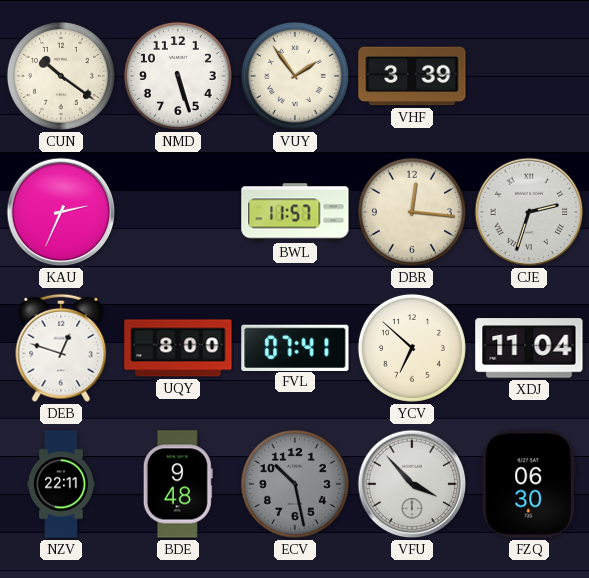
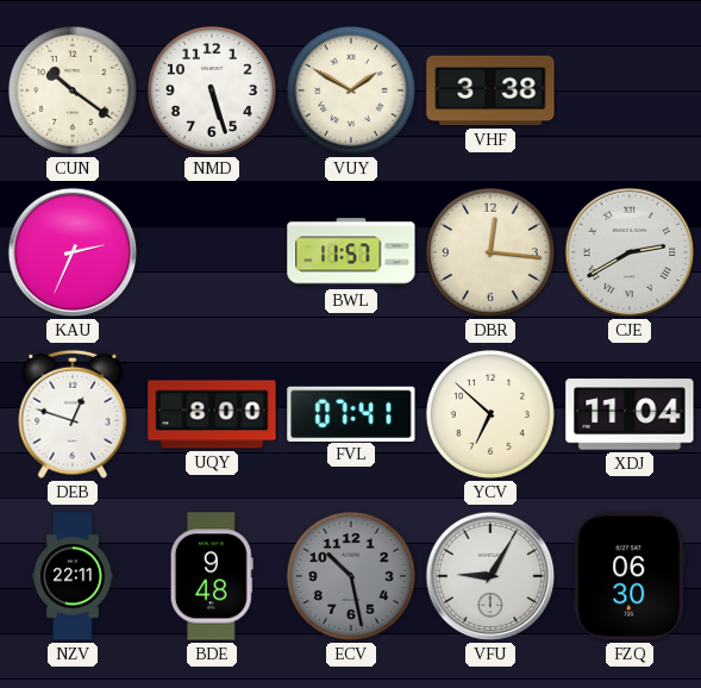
VUY: 1:54 -> 1:50 (351, 90)
VHF: 3:39 -> 3:38 (490, 90)
CJE: 2:33 -> 2:40 (630, 252)
VFU: 3:53 -> 9:05 (490, 576)
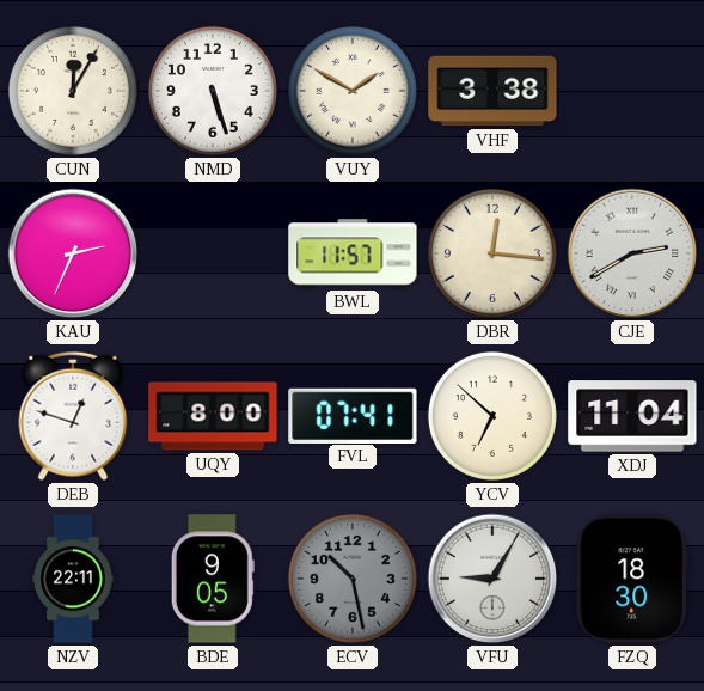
CUN: 10:21 -> 12:05 (73, 91)
BDE: 9:48 -> 9:05 (213, 579)
FZQ: 06:30 -> 18:30 (632, 579)
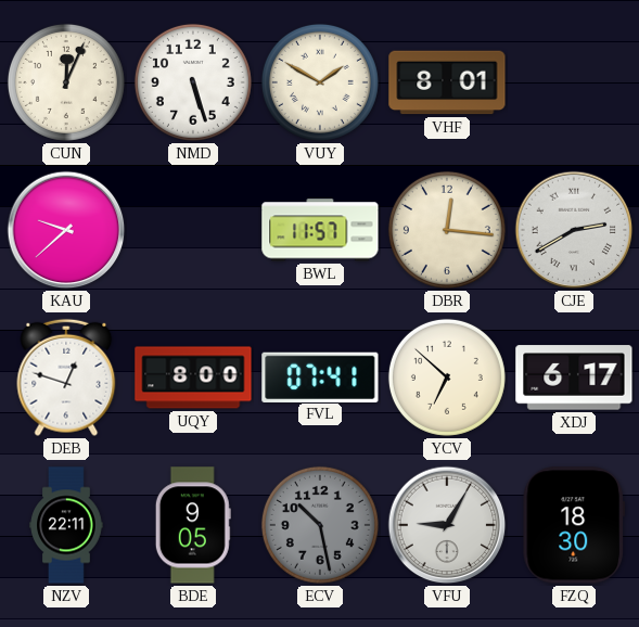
CUN: 12:05 -> 12:04 (66, 82)
VHF: 3:38 -> 8:01 (447, 82)
KAU: 2:34 -> 9:38 (66, 230)
XDJ: 11:04 -> 6:17 (574, 378)
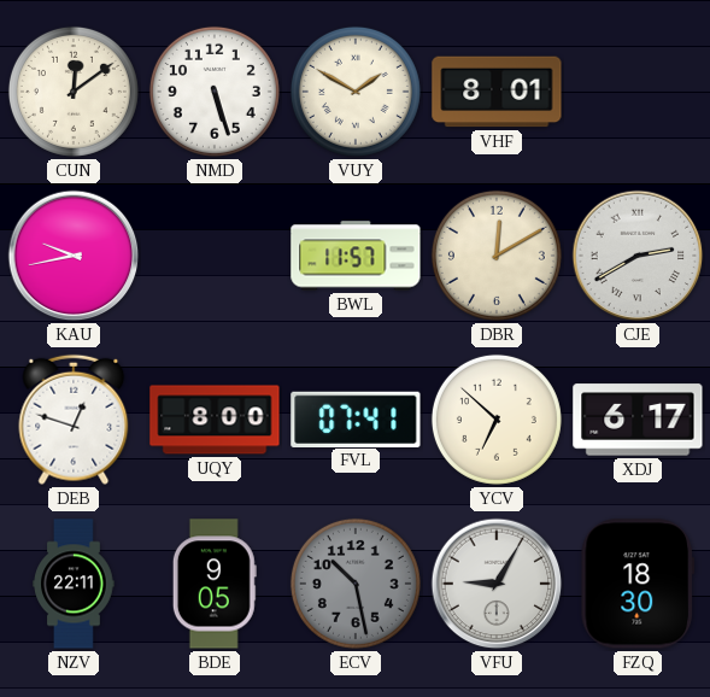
CUN: 12:04 -> 12:09 (74, 92)
KAU: 9:38 -> 9:43 (74, 256)
DBR: 12:16 -> 12:10 (497, 256)
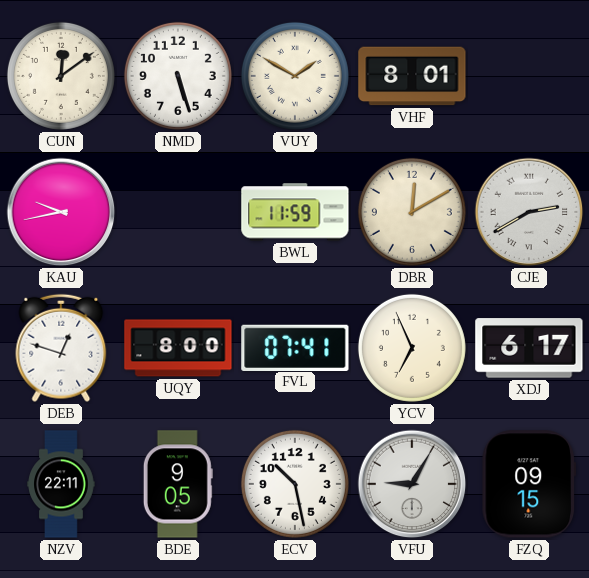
BWL: 11:57 -> 11:59 (295, 212)
YCV: 6:52 -> 6:56 (412, 348)
ECV dial: grey -> white (295, 484)
FZQ: 18:30 -> 09:15 (529, 484)
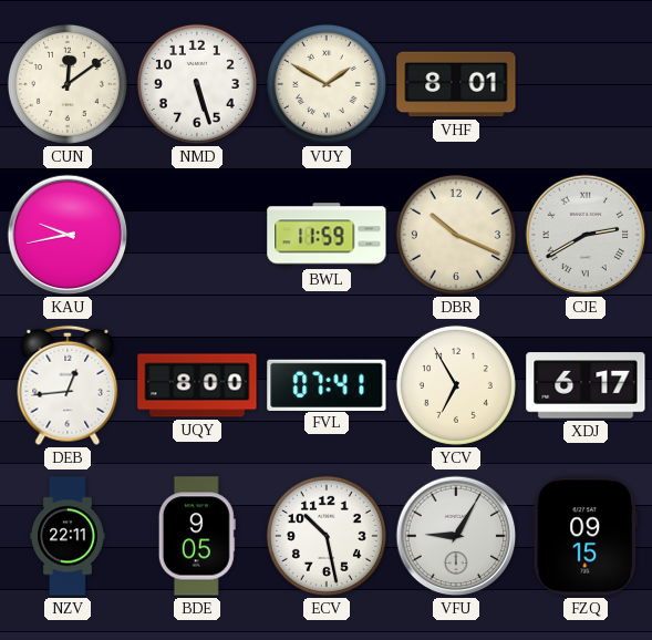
DBR: 12:10 -> 10:19 (456, 235)
DEB: 12:48 -> 12:44 (68, 385)
YCV: 6:56 -> 6:55 (456, 385)
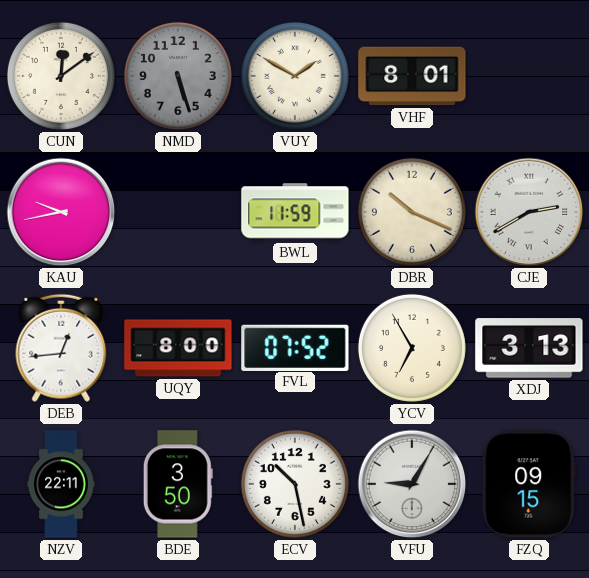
NMD dial: white -> grey (178, 76)
FVL: 07:41 -> 07:52 (295, 347)
XDJ: 6:17 -> 3:13 (529, 348)
BDE: 9:05 -> 3:50 (178, 484)
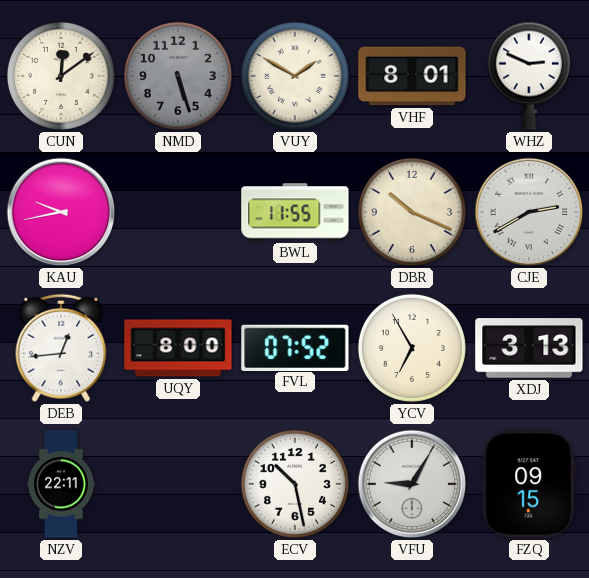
WHZ: none -> 2:49 (529, 76)
BWL: 11:59 -> 11:55 (295, 212)
BDE: 3:50 -> none (178, 484)
